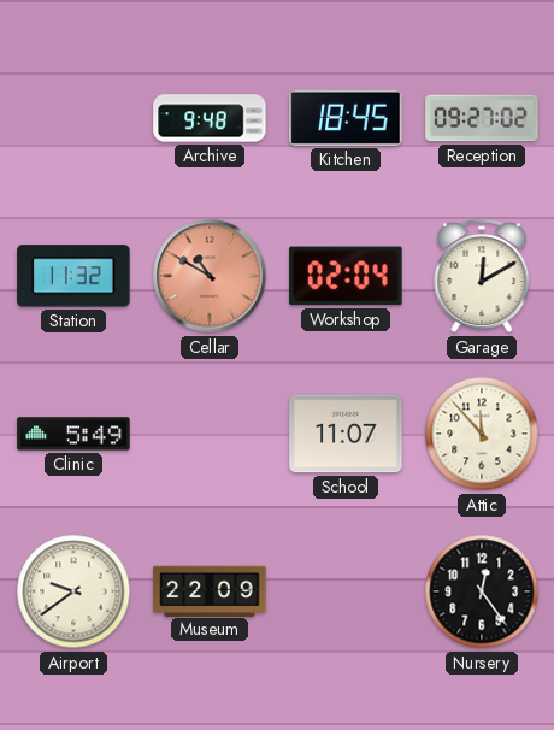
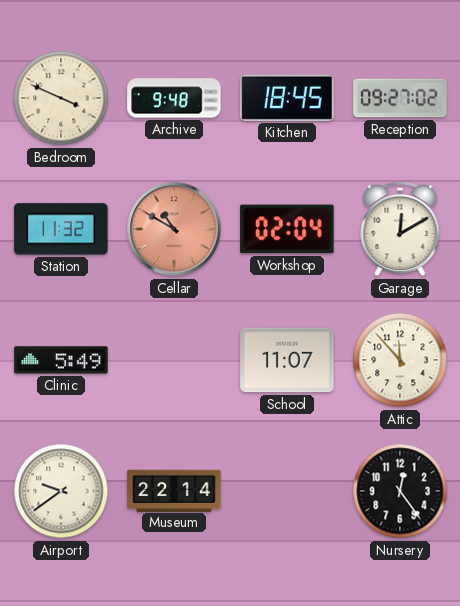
Bedroom: none -> 3:49 (61, 98)
Museum: 22:09 -> 22:14 (174, 490)
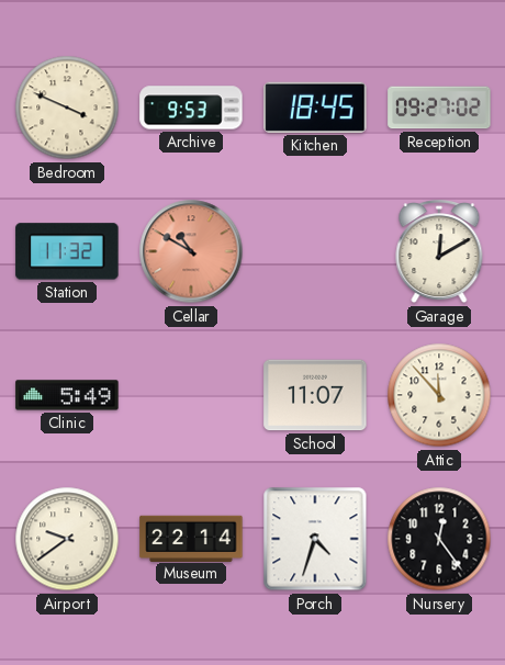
Archive: 9:48 -> 9:53 (191, 108)
Workshop: 02:04 -> none (287, 229)
Porch: none -> 4:33 (315, 539)
